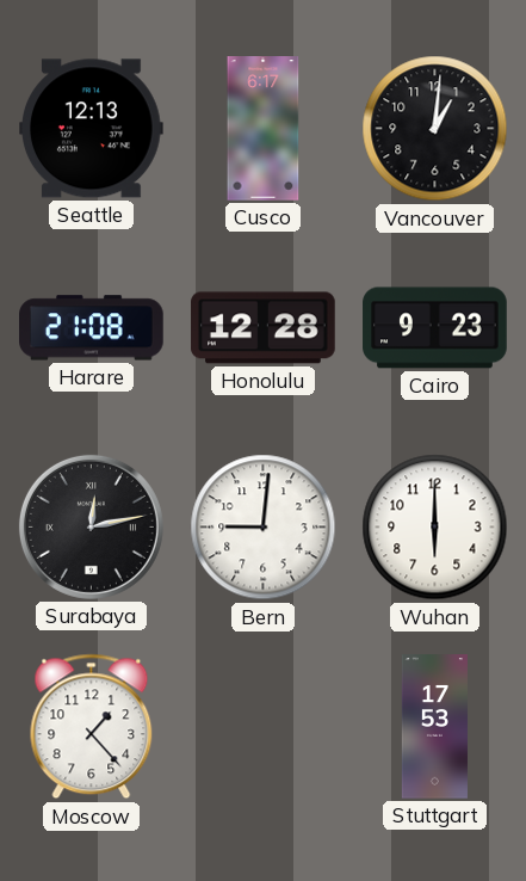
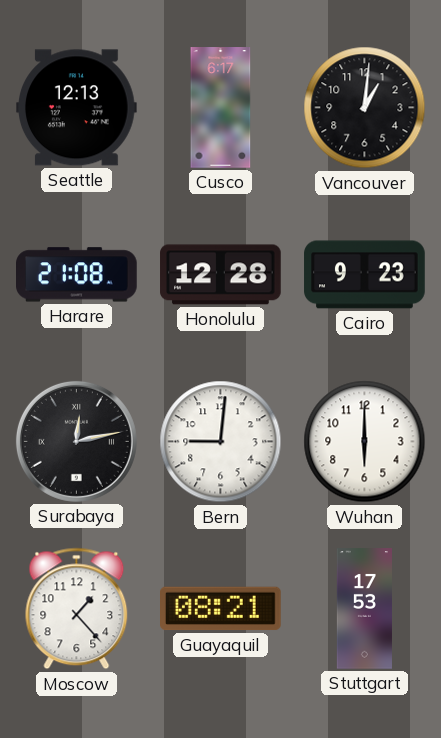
Guayaquil: none -> 08:21 (221, 609)
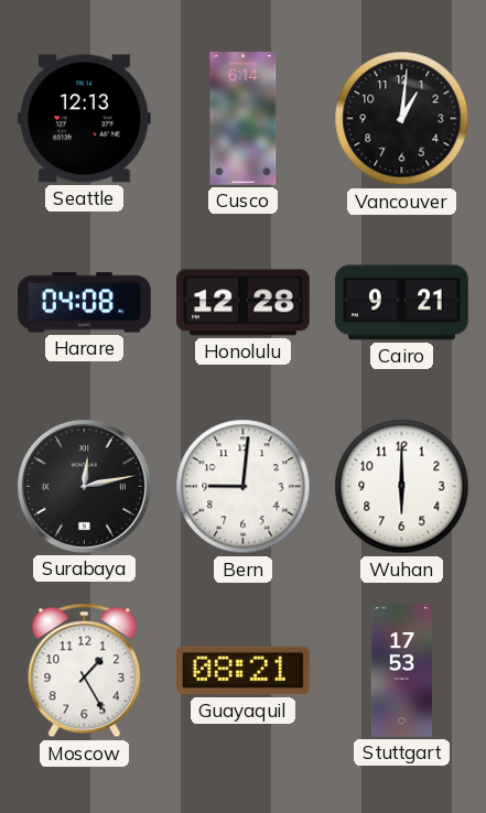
Cusco: 6:17 -> 6:14 (244, 119)
Harare: 21:08 -> 04:08 (85, 303)
Cairo: 9:23 -> 9:21 (402, 303)
Moscow: 1:23 -> 1:25 (85, 671)
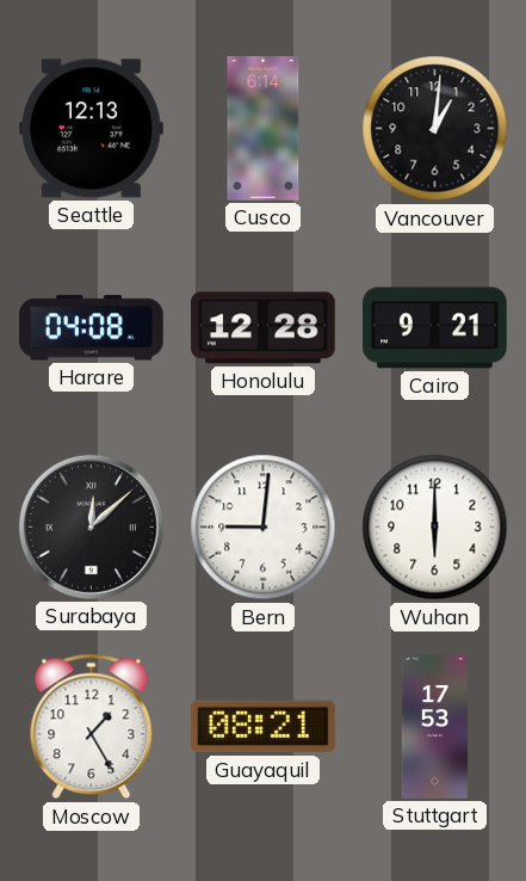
Surabaya: 12:13 -> 12:08 (91, 526)
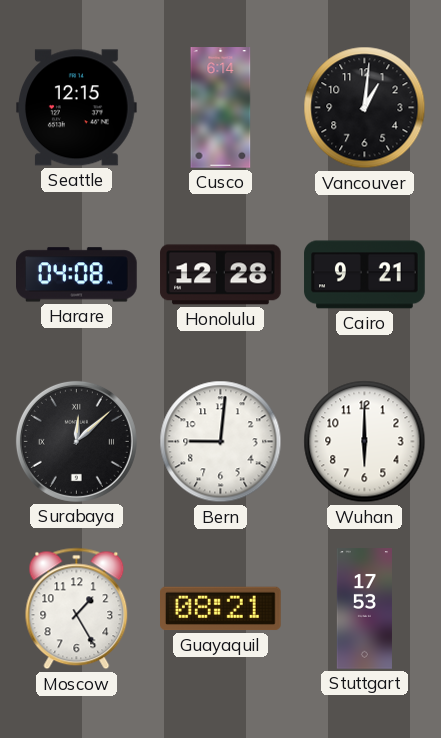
Seattle: 12:13 -> 12:15 (77, 108)
